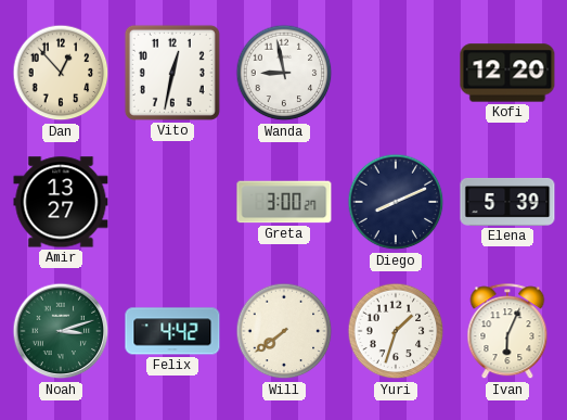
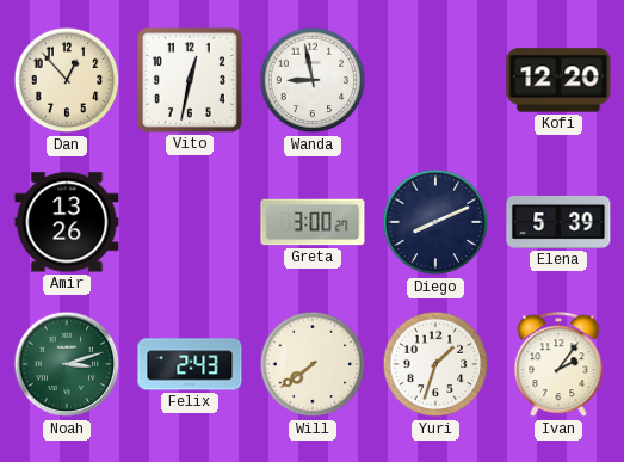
Amir: 13:27 -> 13:26 (67, 222)
Felix: 4:42 -> 2:43 (190, 364)
Ivan: 6:04 -> 2:06 (558, 365)
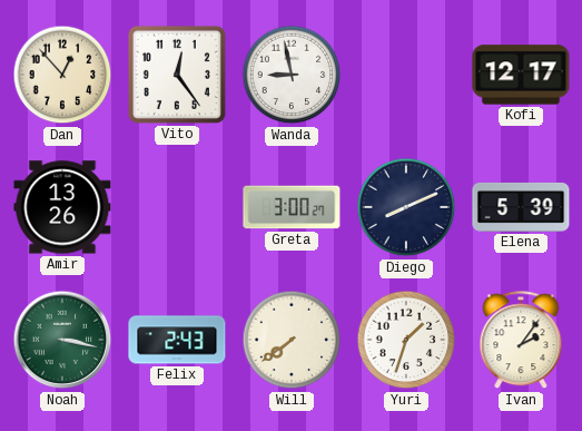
Vito: 12:32 -> 12:24 (177, 75)
Kofi: 12:20 -> 12:17 (521, 75)
Noah: 3:12 -> 3:17 (62, 340)
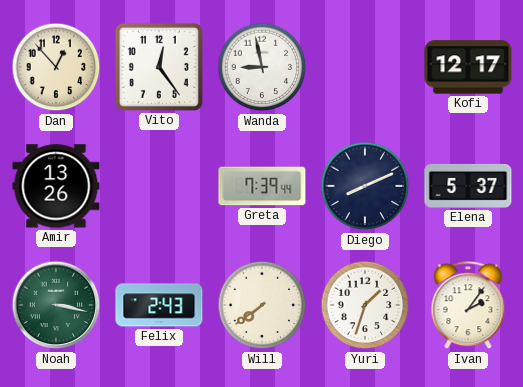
Greta: 3:00 -> 7:39 (262, 186)
Elena: 5:39 -> 5:37 (468, 186)
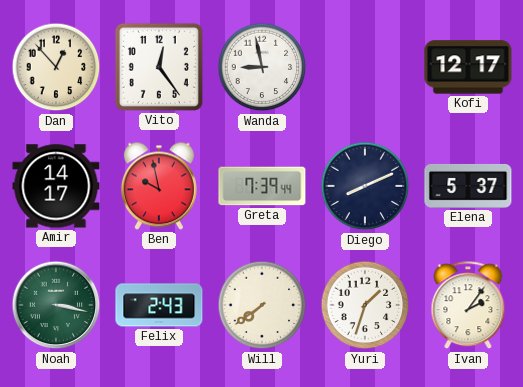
Amir: 13:26 -> 14:17 (56, 186)
Ben: none -> 9:58 (159, 186)
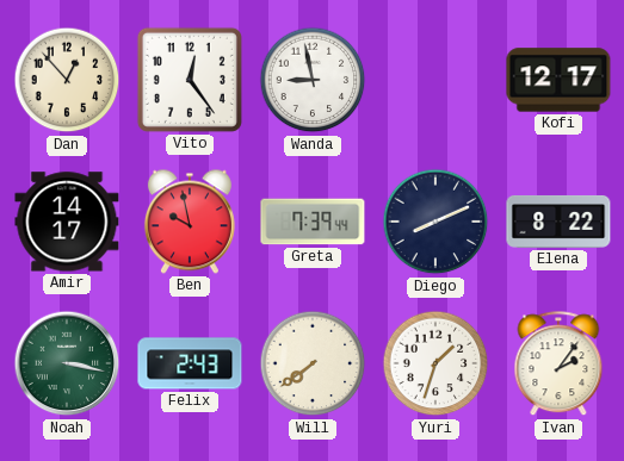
Elena: 5:37 -> 8:22 (558, 222)
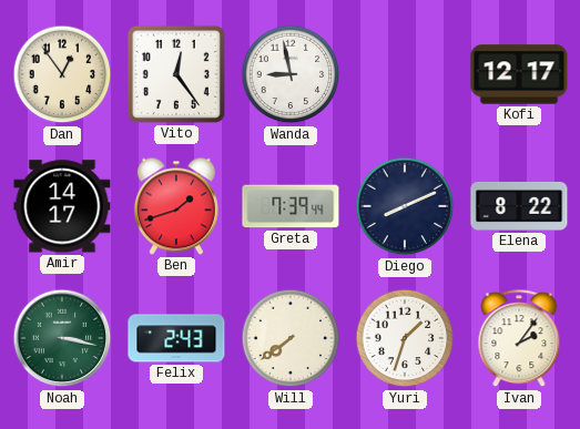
Dan: 12:53 -> 12:54 (62, 74)
Ben: 9:58 -> 1:42 (176, 206)
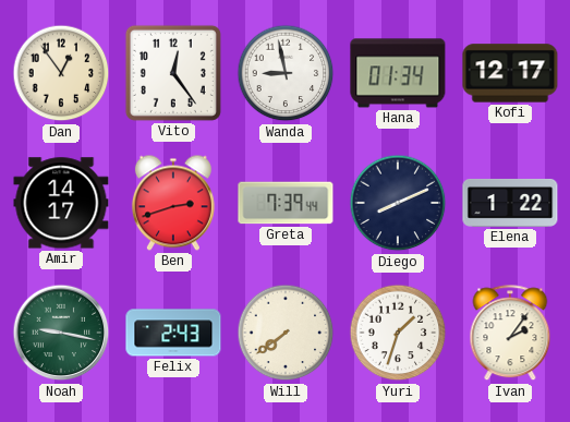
Hana: none -> 01:34 (398, 73)
Ben: 1:42 -> 2:42 (173, 203)
Elena: 8:22 -> 1:22 (510, 203)
Noah: 3:17 -> 9:17 (61, 333)
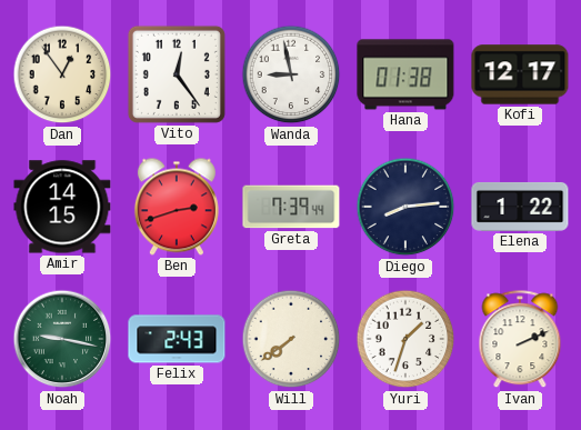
Hana: 01:34 -> 01:38 (405, 74)
Amir: 14:17 -> 14:15 (62, 207)
Diego: 8:11 -> 8:14 (405, 207)
Ivan: 2:06 -> 2:11 (520, 340)
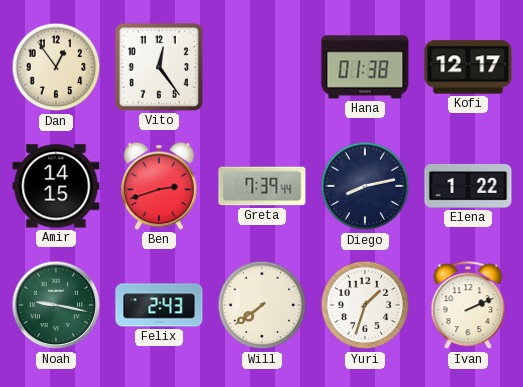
Wanda: 8:58 -> none (291, 74)
Diego: 8:14 -> 8:13 (365, 186)
